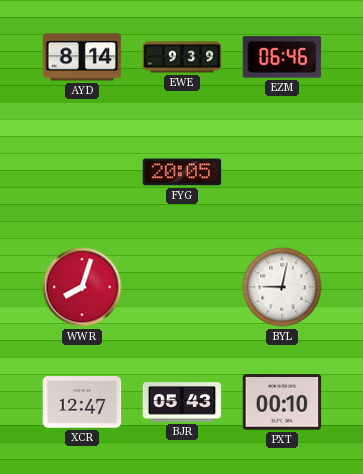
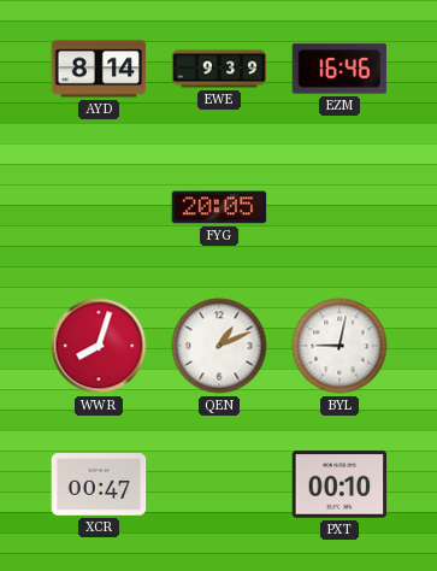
EZM: 06:46 -> 16:46 (339, 69)
QEN: none -> 1:11 (219, 346)
XCR: 12:47 -> 00:47 (99, 484)
BJR: 05:43 -> none (182, 402)
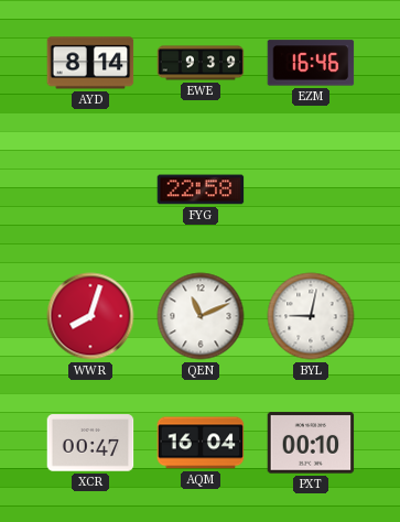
FYG: 20:05 -> 22:58 (201, 189)
QEN: 1:11 -> 11:11 (201, 316)
AQM: none -> 16:04 (201, 443)
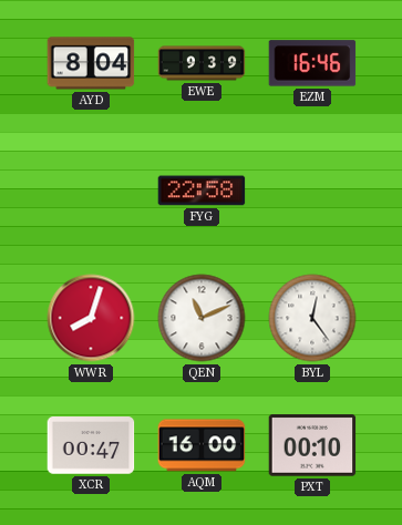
AYD: 8:14 -> 8:04 (91, 63)
BYL: 9:02 -> 12:24 (312, 318)
AQM: 16:04 -> 16:00 (202, 445)
